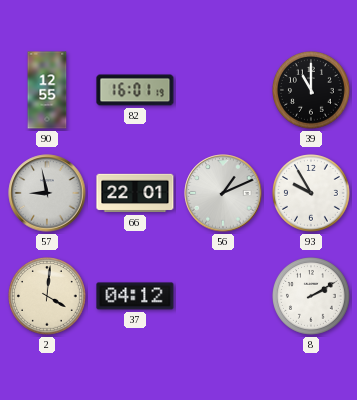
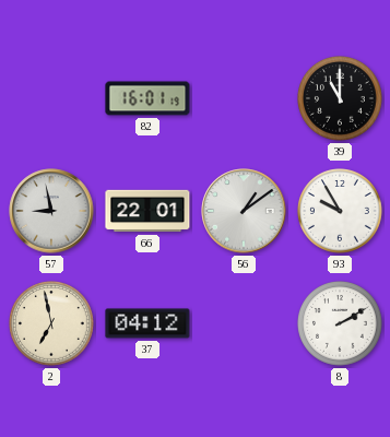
90: 12:55 -> none (47, 90)
56: 1:11 -> 1:09 (244, 211)
2: 4:01 -> 6:58 (52, 324)
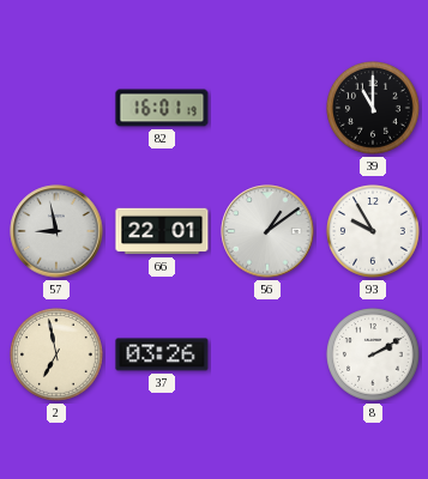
37: 04:12 -> 03:26 (162, 354)
